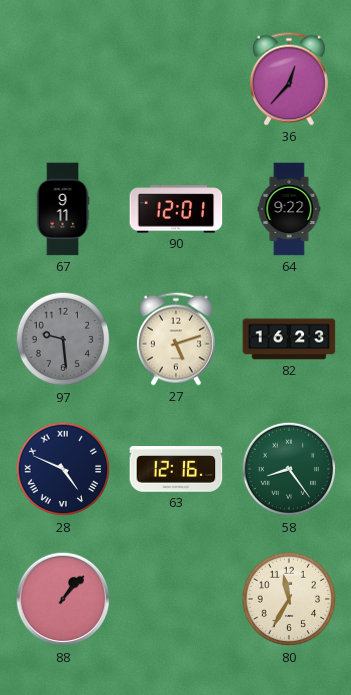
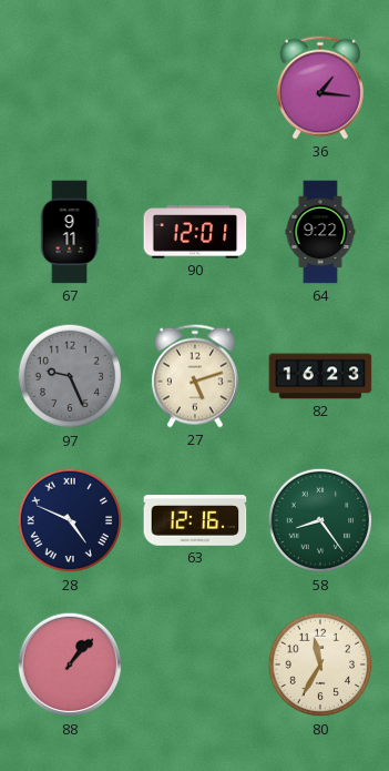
36: 12:37 -> 1:16 (320, 88)
97: 9:29 -> 9:26 (70, 376)
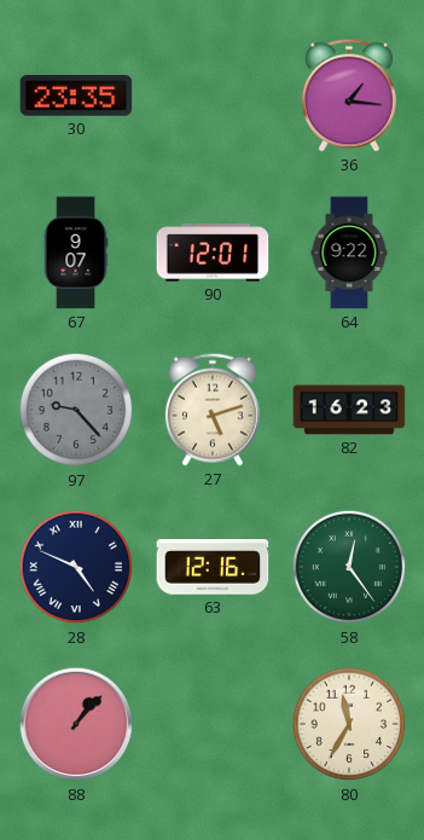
30: none -> 23:35 (76, 95)
67: 9:11 -> 9:07 (76, 253)
97: 9:26 -> 9:23 (76, 410)
58: 8:24 -> 12:24 (349, 567)
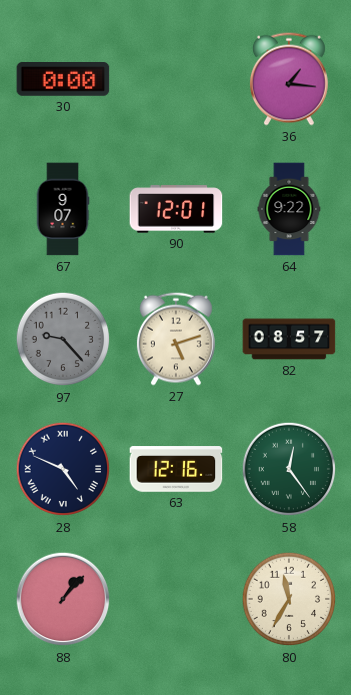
30: 23:35 -> 0:00 (63, 79)
82: 16:23 -> 08:57 (289, 339)
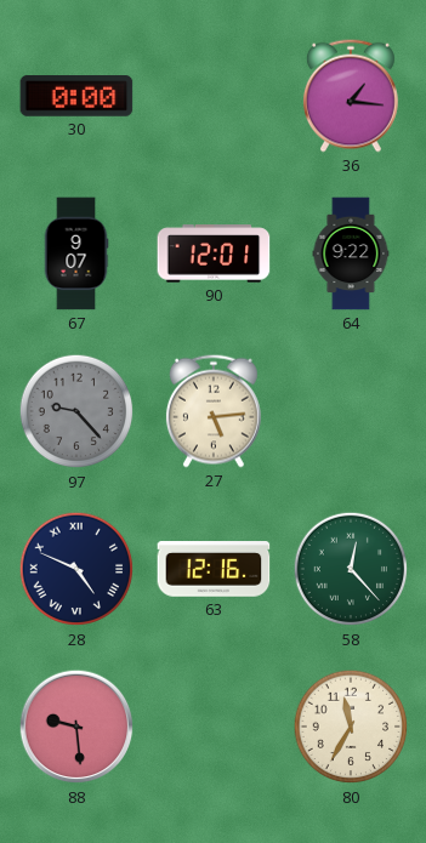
27: 5:12 -> 5:14 (214, 411)
82: 08:57 -> none (289, 339)
58: 12:24 -> 12:23 (351, 569)
88: 1:07 -> 9:29 (76, 727)
